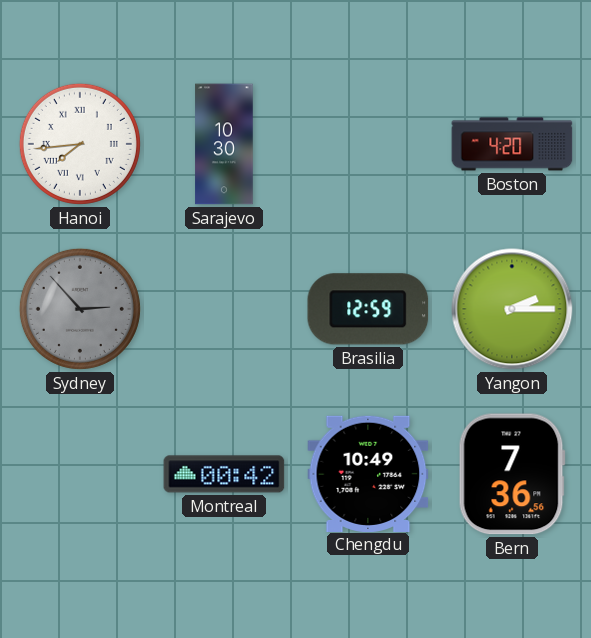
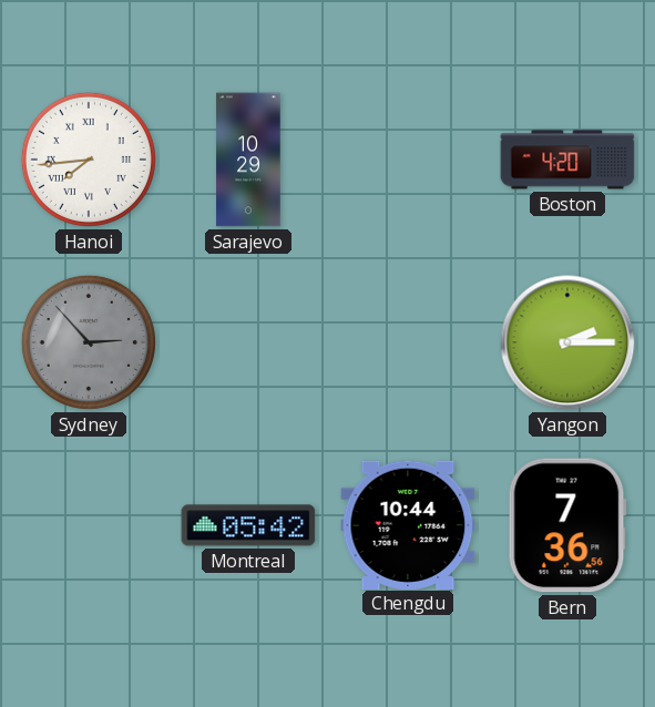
Sarajevo: 10:30 -> 10:29 (248, 160)
Brasilia: 12:59 -> none (368, 309)
Montreal: 00:42 -> 05:42 (248, 525)
Chengdu: 10:49 -> 10:44 (408, 524)
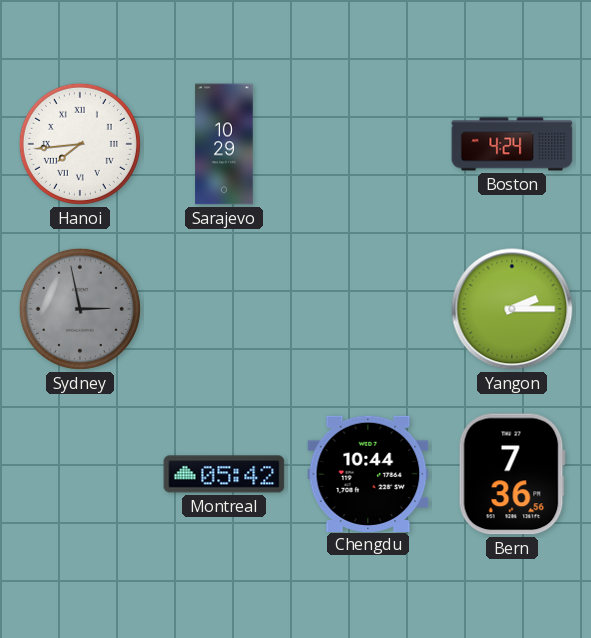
Boston: 4:20 -> 4:24 (512, 144)
Sydney: 2:53 -> 2:58 (80, 309)
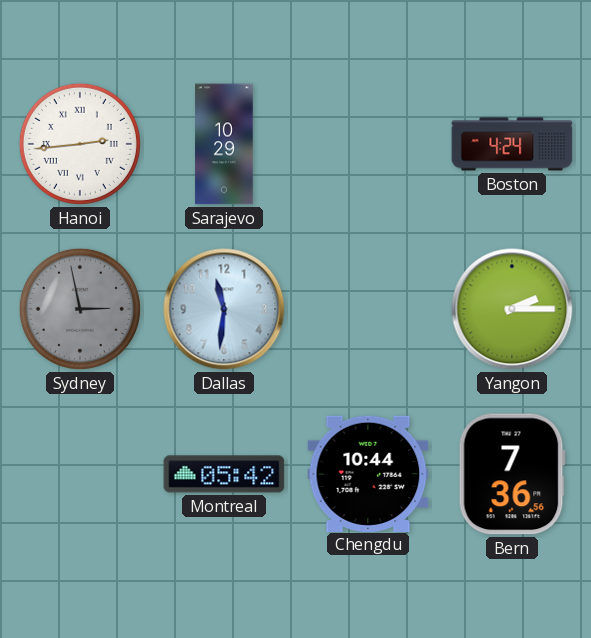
Hanoi: 7:44 -> 2:44 (80, 144)
Dallas: none -> 11:31 (224, 309)
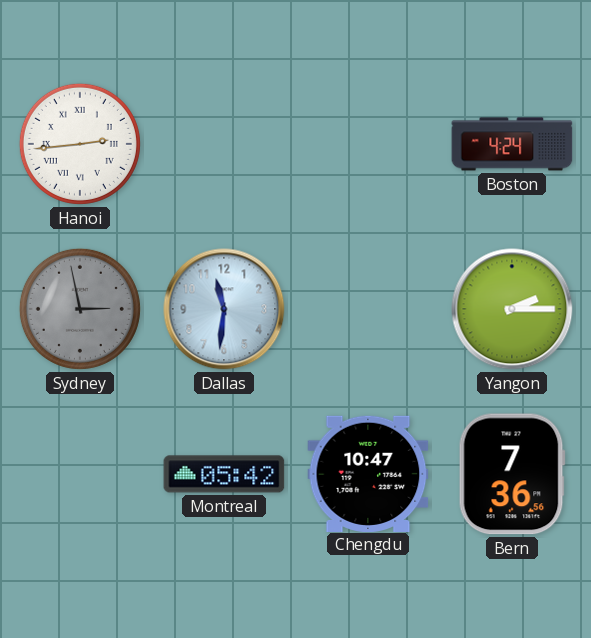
Sarajevo: 10:29 -> none (224, 144)
Chengdu: 10:44 -> 10:47 (368, 473)
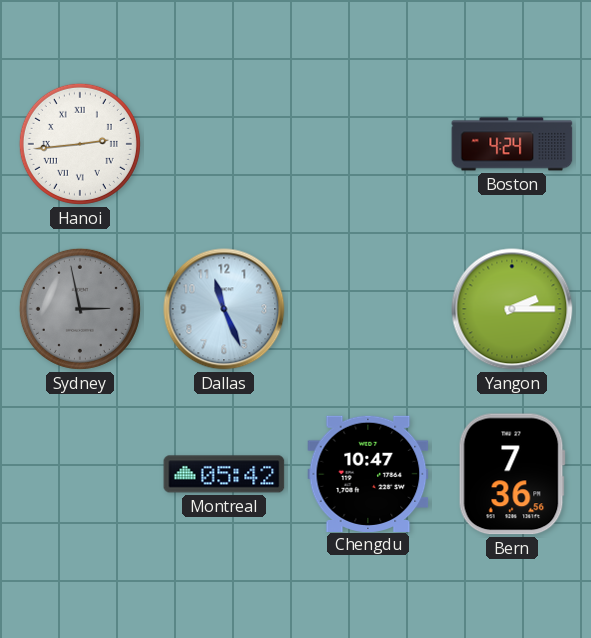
Dallas: 11:31 -> 11:26 (224, 309)
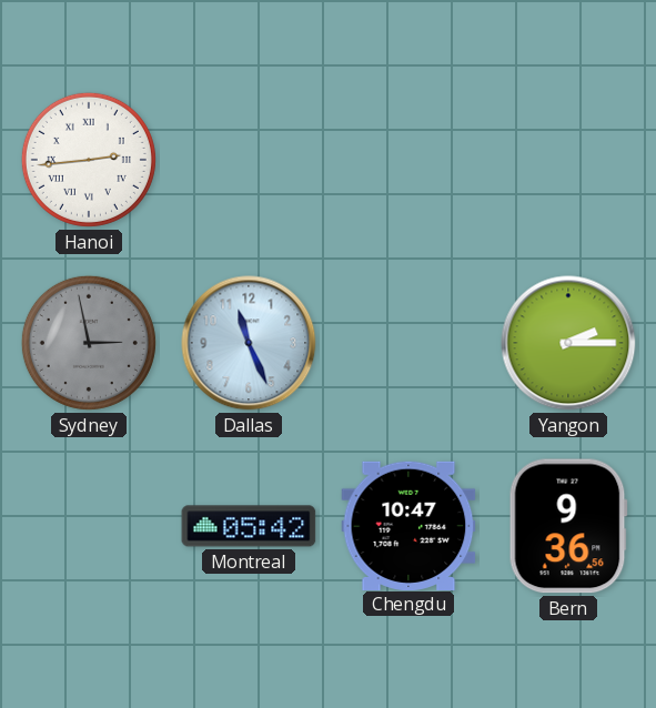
Boston: 4:24 -> none (512, 144)
Bern: 7:36 -> 9:36 (568, 526)
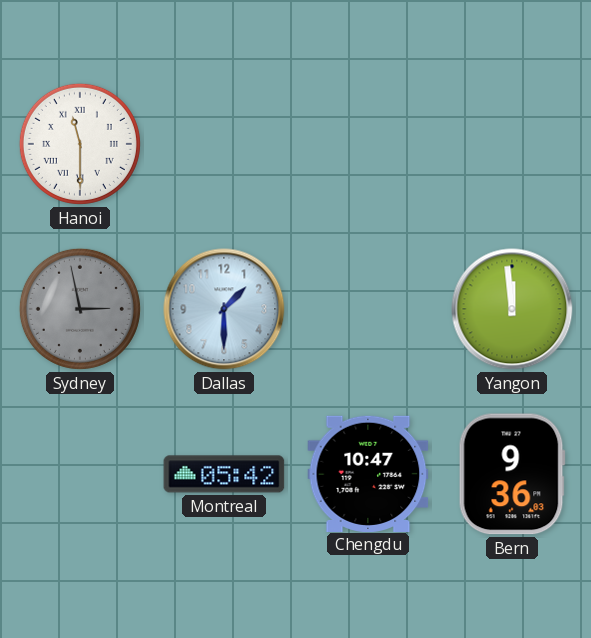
Hanoi: 2:44 -> 11:30 (80, 144)
Dallas: 11:26 -> 1:30 (224, 309)
Yangon: 2:15 -> 11:59 (512, 309)
Bern: 9:36:56 -> 9:36:03 (512, 474)
